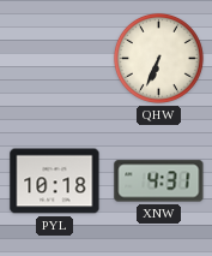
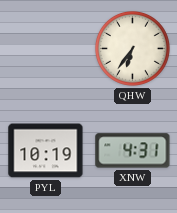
QHW: 6:34 -> 6:36 (132, 48)
PYL: 10:18 -> 10:19 (46, 151)
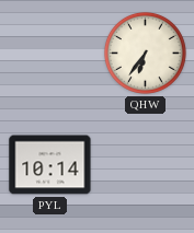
PYL: 10:19 -> 10:14 (50, 165)
XNW: 4:31 -> none (133, 151)
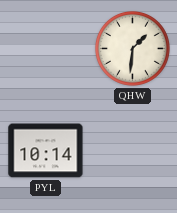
QHW: 6:36 -> 1:31 (132, 48)
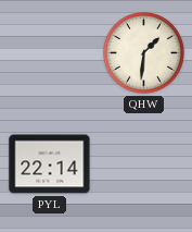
PYL: 10:14 -> 22:14 (50, 164)
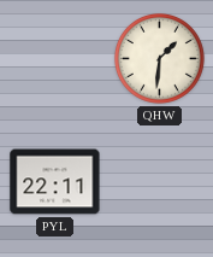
PYL: 22:14 -> 22:11 (55, 182)
